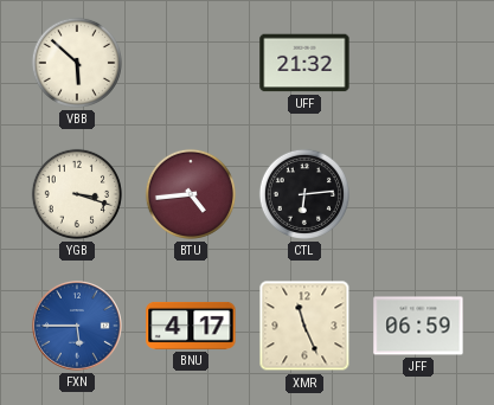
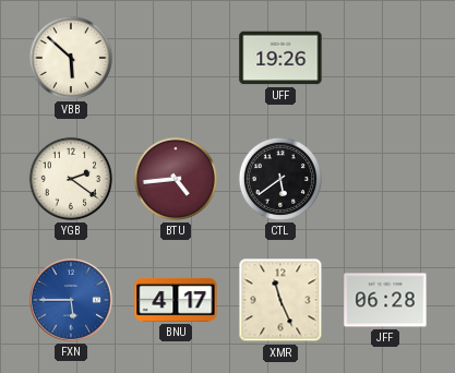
UFF: 21:32 -> 19:26 (280, 58)
YGB: 3:18 -> 2:21 (71, 179)
CTL: 6:14 -> 5:39 (280, 179)
JFF: 06:59 -> 06:28 (385, 300)
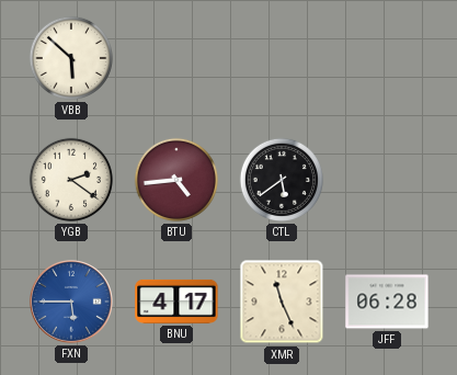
UFF: 19:26 -> none (280, 58)
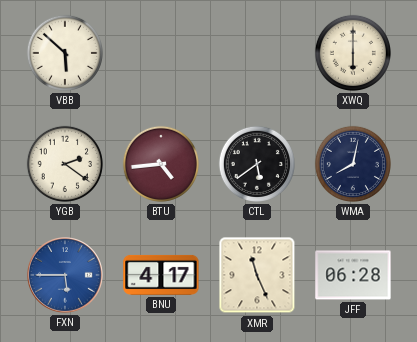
XWQ: none -> 6:00 (353, 53)
WMA: none -> 8:02 (353, 164)
